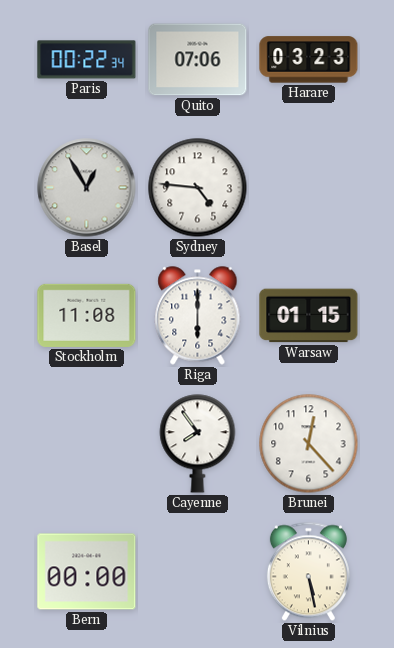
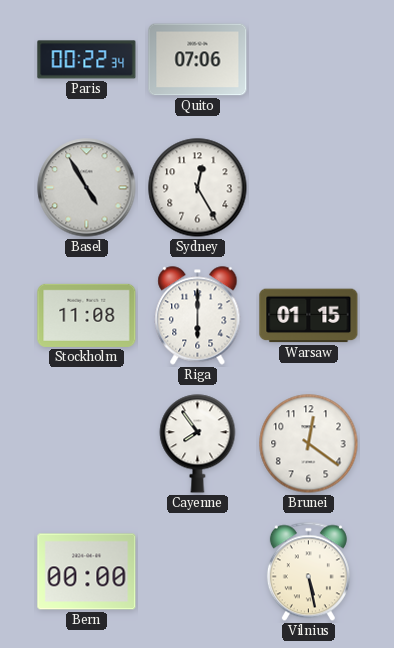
Harare: 03:23 -> none (309, 60)
Basel: 12:55 -> 4:55 (87, 188)
Sydney: 4:46 -> 12:25 (198, 188)
Brunei: 12:23 -> 12:21 (309, 444)
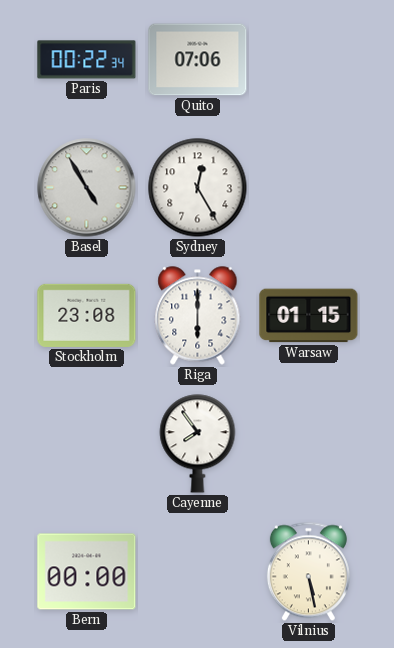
Stockholm: 11:08 -> 23:08 (87, 315)
Brunei: 12:21 -> none (309, 444)
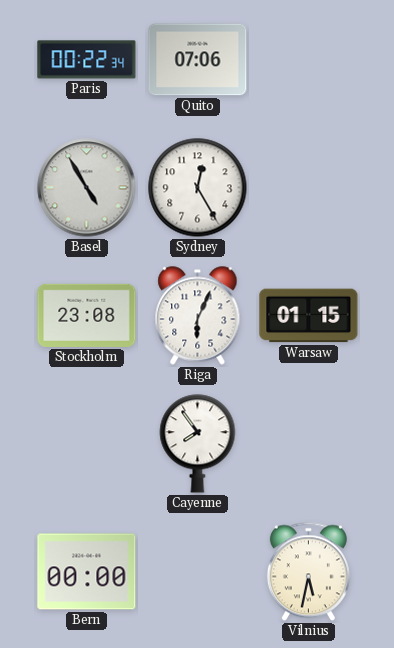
Riga: 6:00 -> 6:04 (198, 316)
Vilnius: 5:28 -> 5:32 (308, 572)
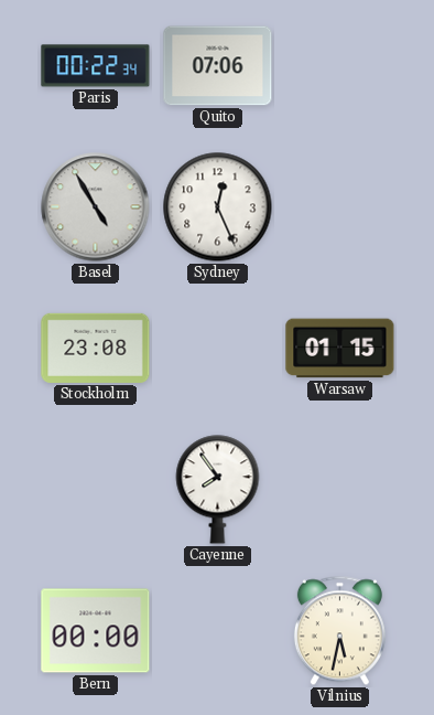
Sydney: 12:25 -> 12:26 (218, 207)
Riga: 6:04 -> none (198, 316)
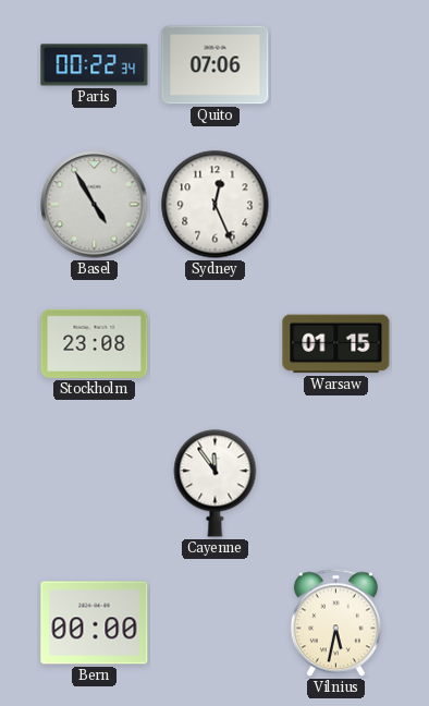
Cayenne: 7:54 -> 11:54 (216, 484)
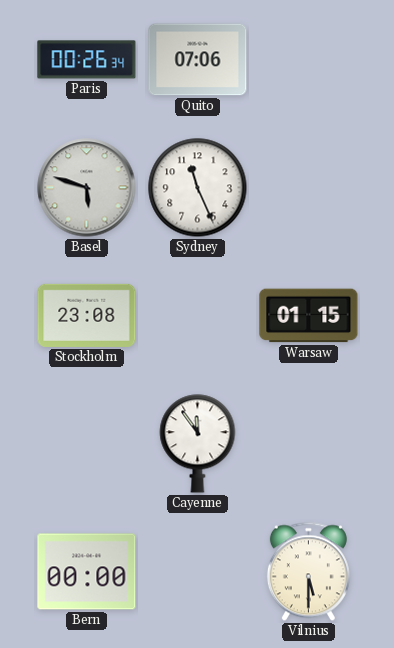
Paris: 00:22 -> 00:26 (87, 60)
Basel: 4:55 -> 5:48 (87, 188)
Sydney: 12:26 -> 11:26 (198, 188)
Vilnius: 5:32 -> 5:30 (308, 572)
